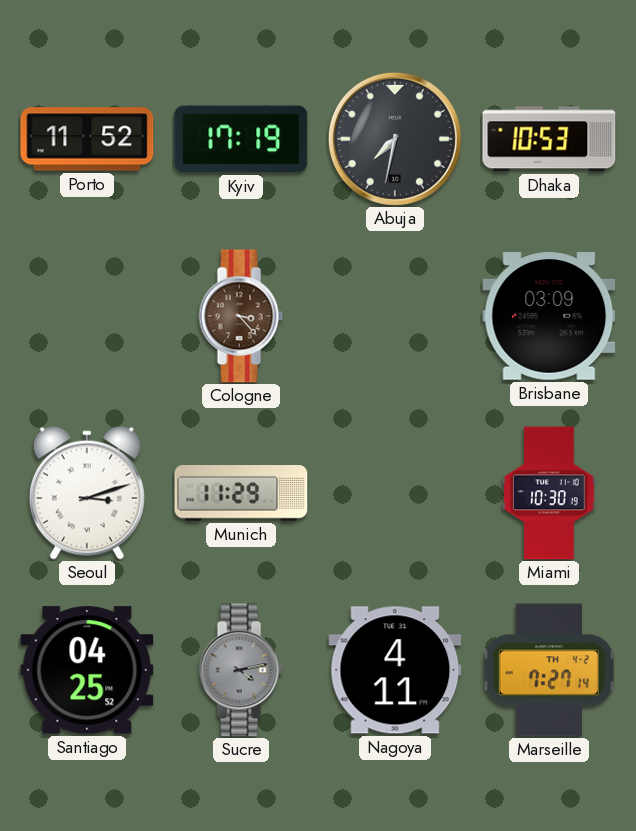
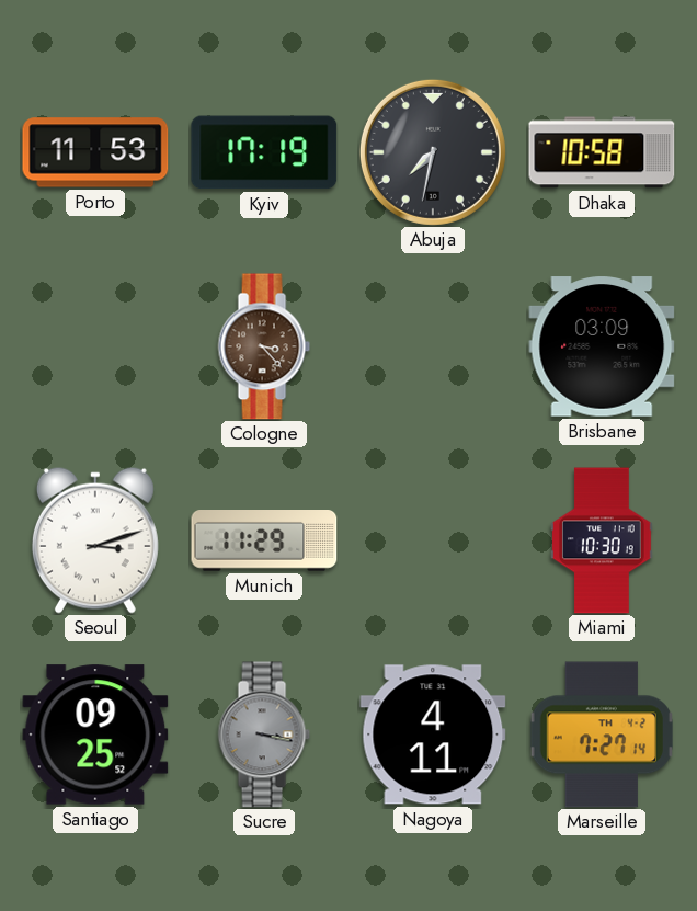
Porto: 11:52 -> 11:53 (95, 152)
Dhaka: 10:53 -> 10:58 (602, 152)
Santiago: 04:25 -> 09:25 (95, 735)
Sucre: 4:13 -> 3:17 (264, 735)
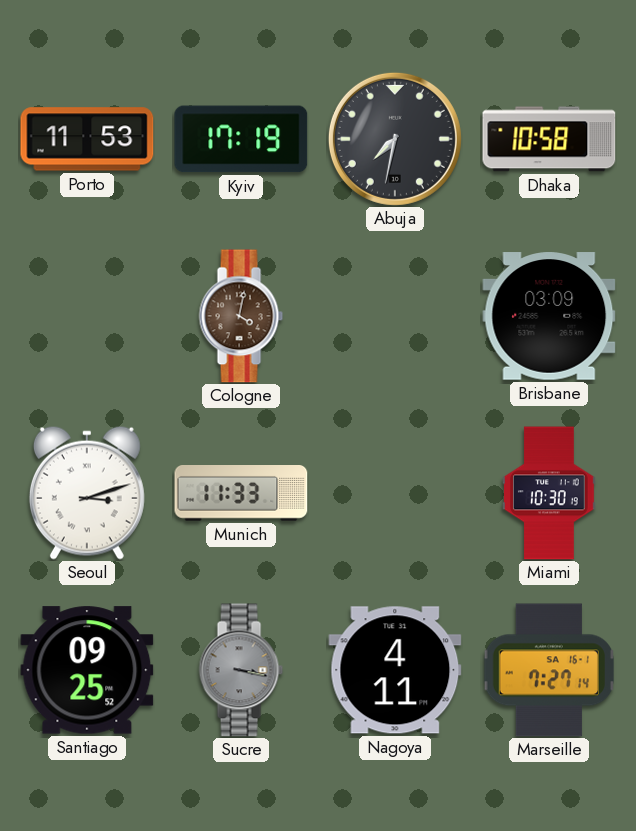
Cologne: 3:23 -> 4:02 (241, 316)
Munich: 11:29 -> 11:33 (241, 494)
Marseille date: TH 4-2 -> SA 16-1 (549, 670)
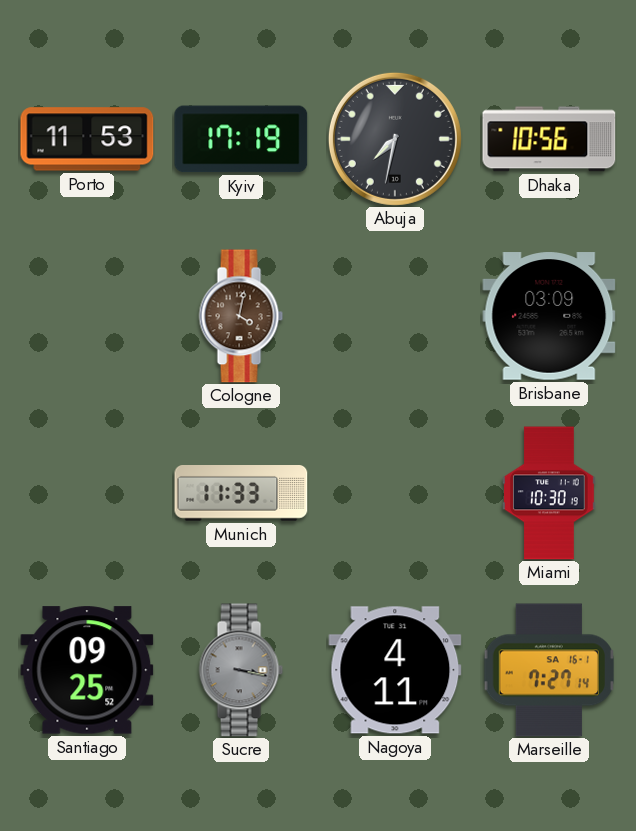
Dhaka: 10:58 -> 10:56 (549, 139)
Seoul: 3:12 -> none (87, 493)
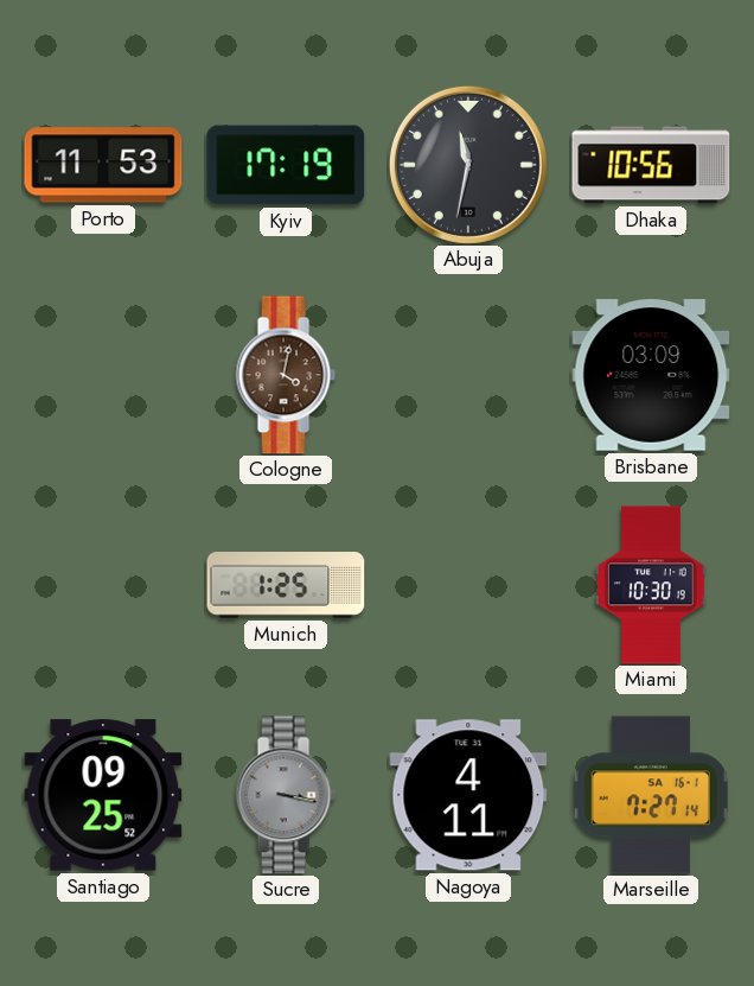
Abuja: 7:32 -> 11:32 (468, 165)
Munich: 11:33 -> 1:25 (286, 586)
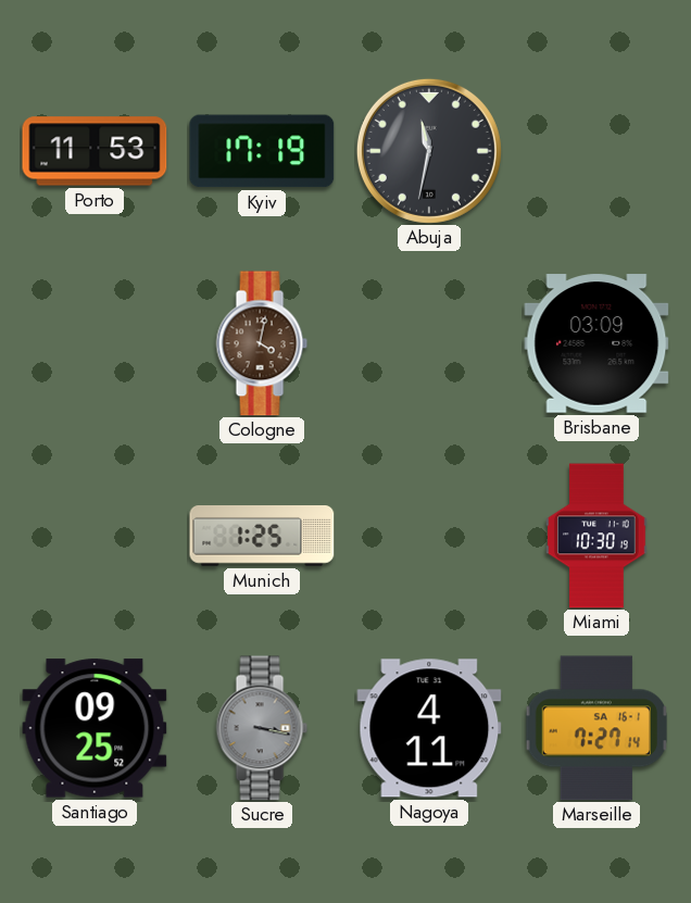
Dhaka: 10:56 -> none (651, 165)
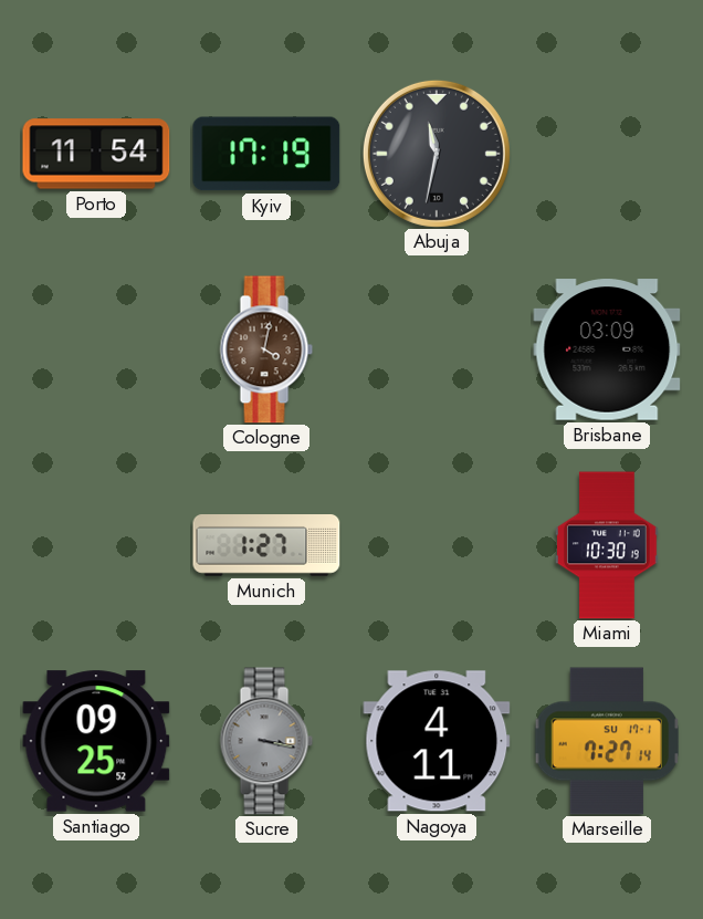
Porto: 11:53 -> 11:54 (96, 154)
Munich: 1:25 -> 1:27 (266, 546)
Marseille date: SA 16-1 -> SU 17-1 (607, 741)
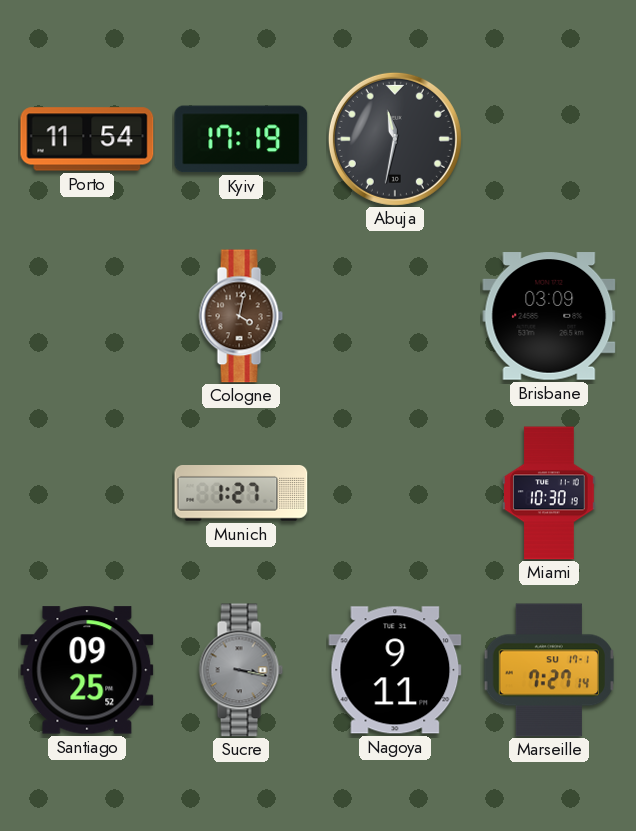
Nagoya: 4:11 -> 9:11 (395, 670)
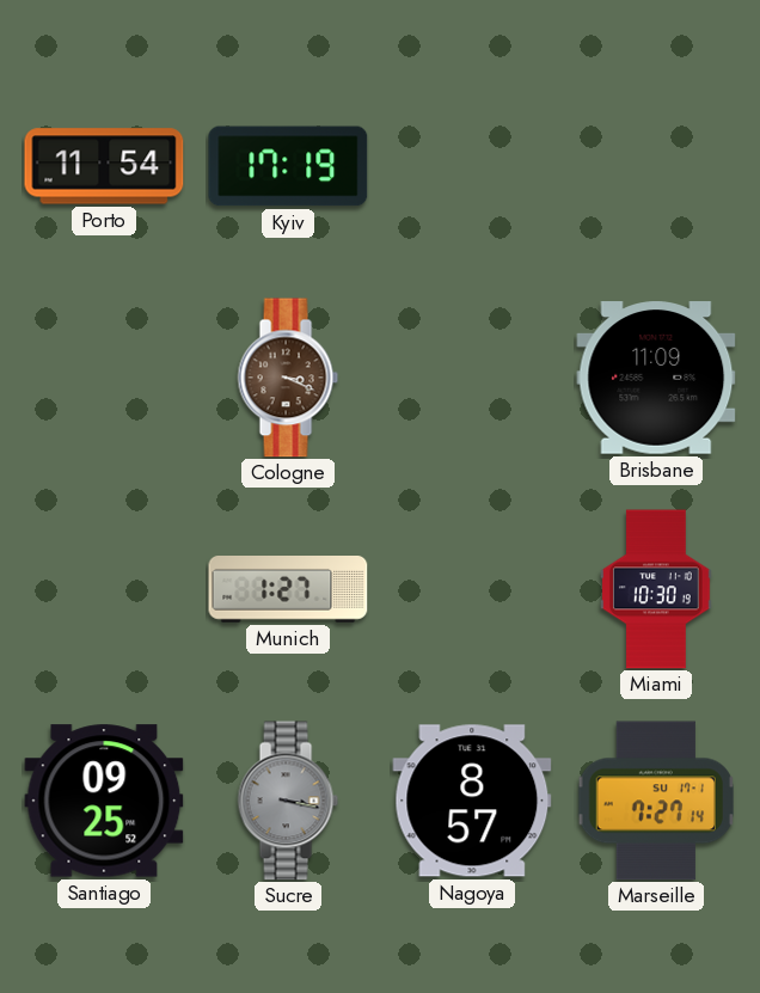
Abuja: 11:32 -> none (395, 139)
Cologne: 4:02 -> 3:19 (288, 378)
Brisbane: 03:09 -> 11:09 (656, 378)
Nagoya: 9:11 -> 8:57 (472, 801)
